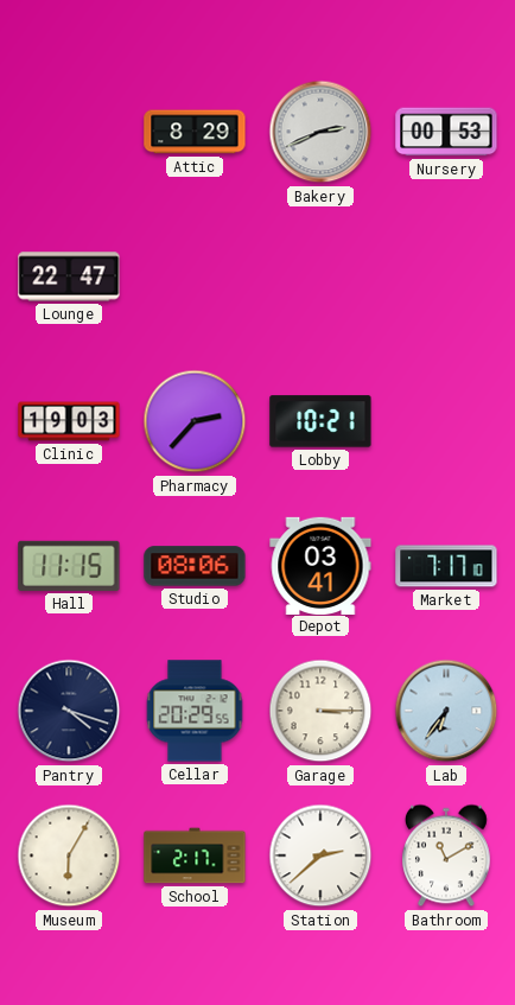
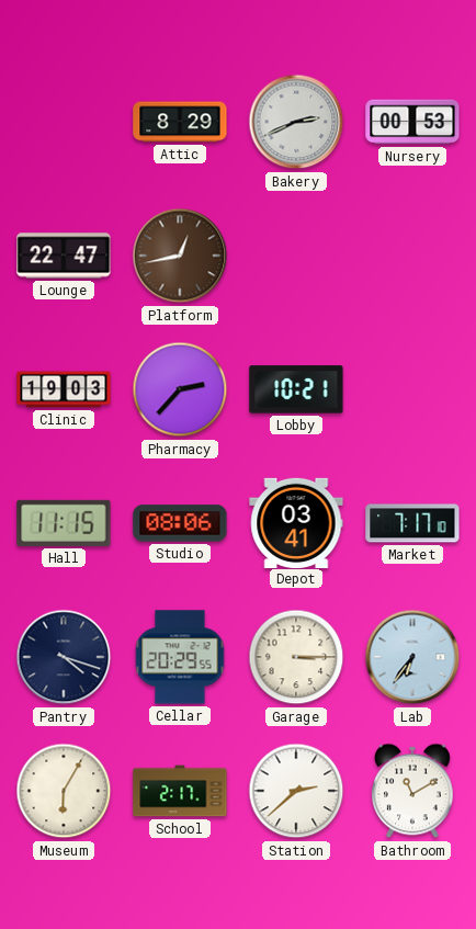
Platform: none -> 12:43 (180, 256)
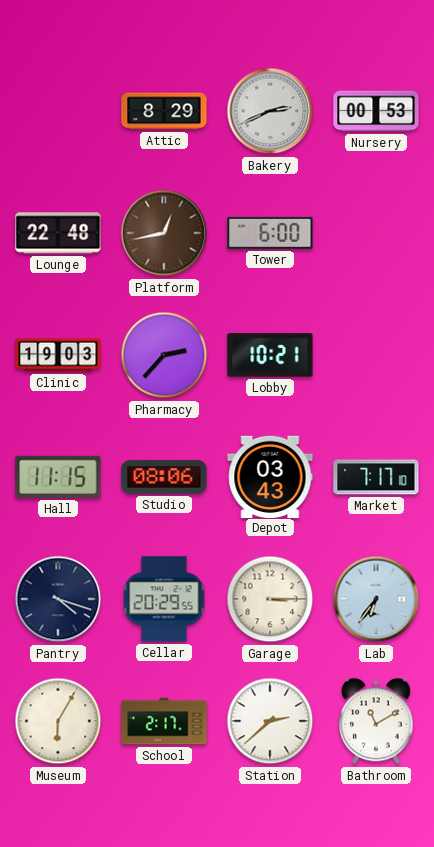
Lounge: 22:47 -> 22:48 (58, 233)
Tower: none -> 6:00 (270, 233)
Depot: 03:41 -> 03:43 (270, 476)
